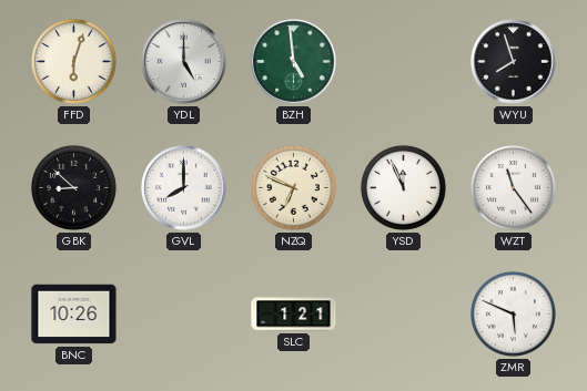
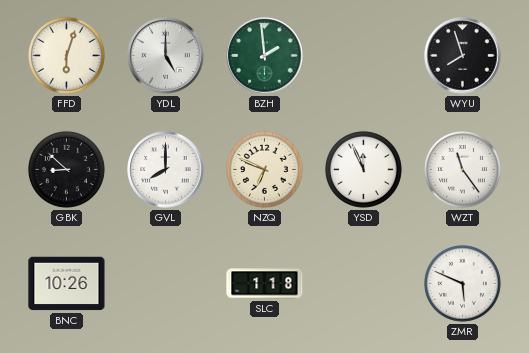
BZH: 4:59 -> 1:59 (265, 56)
SLC: 1:21 -> 1:18 (265, 284)
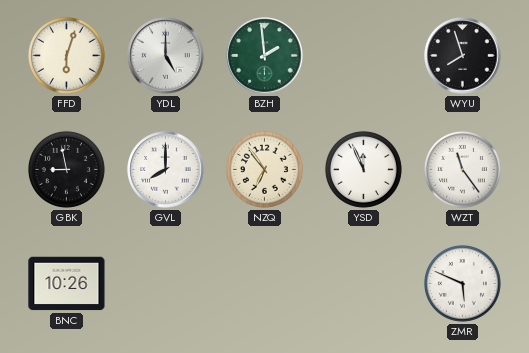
GBK: 8:52 -> 8:58 (66, 169)
NZQ: 6:49 -> 6:54 (264, 169)
SLC: 1:18 -> none (265, 284)
